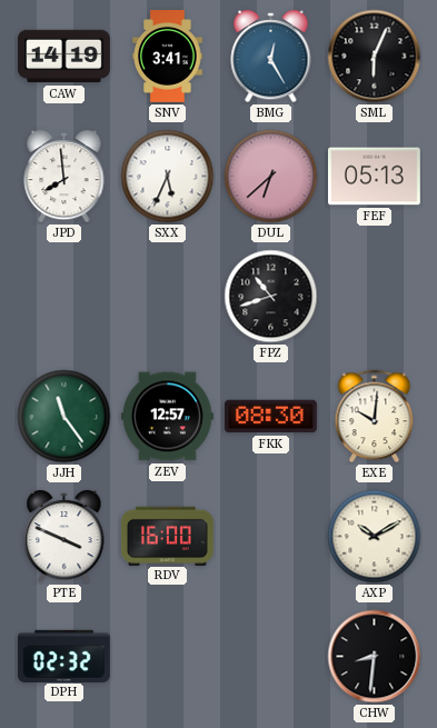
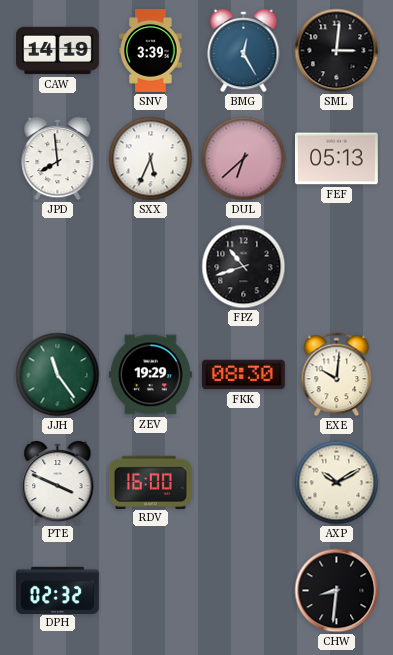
SNV: 3:41 -> 3:39 (151, 51)
SML: 6:04 -> 3:01 (337, 51)
ZEV: 12:57 -> 19:29 (150, 375)
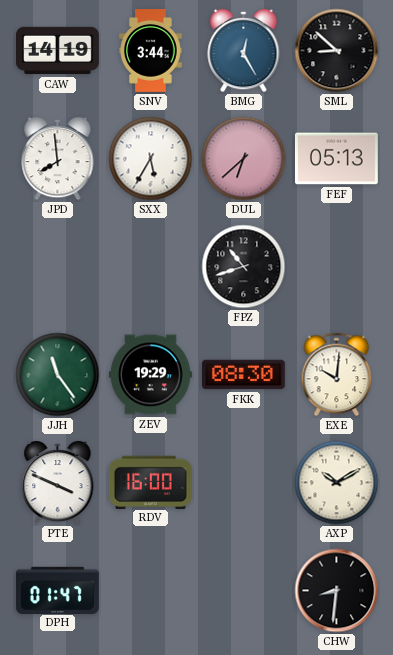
SNV: 3:39 -> 3:44 (151, 51)
SML: 3:01 -> 8:52 (337, 51)
SXX: 5:34 -> 5:35 (151, 159)
DPH: 02:32 -> 01:47 (57, 590)
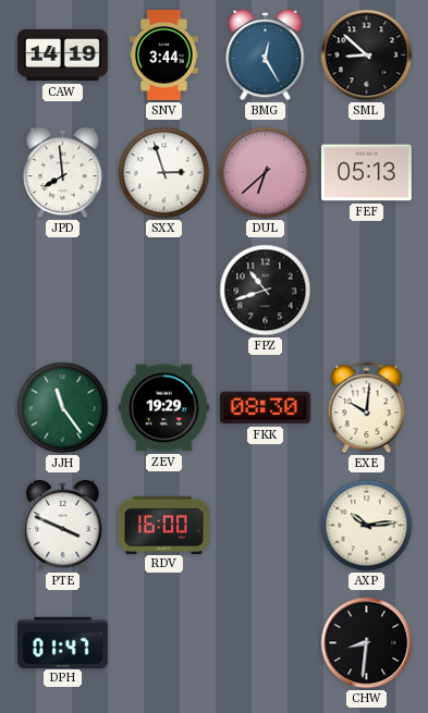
SXX: 5:35 -> 2:57 (164, 173)
AXP: 10:10 -> 10:14 (367, 526)
